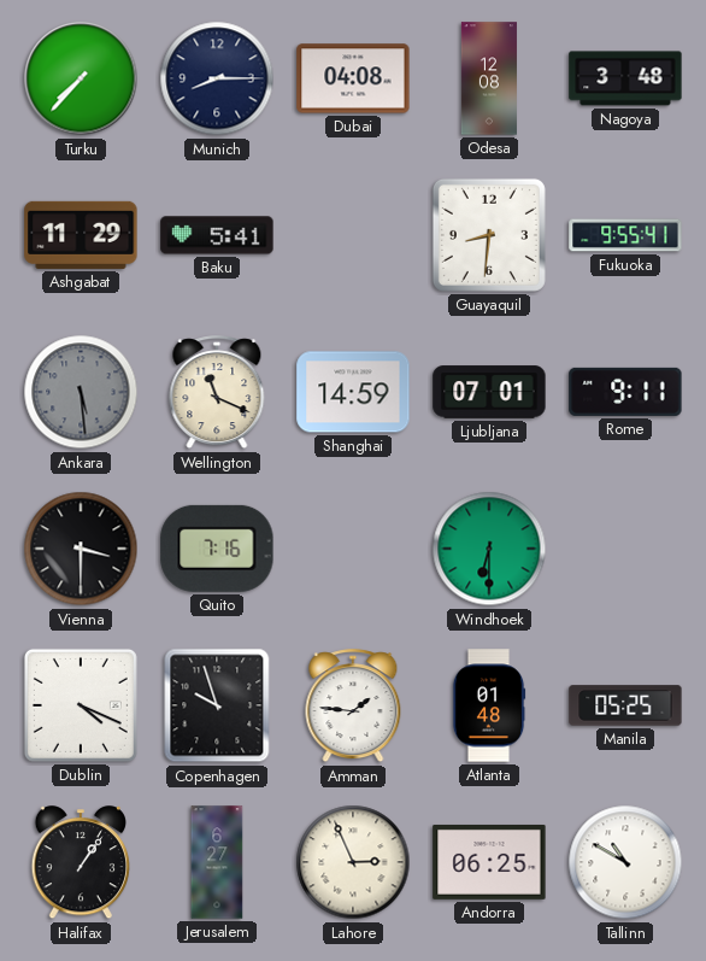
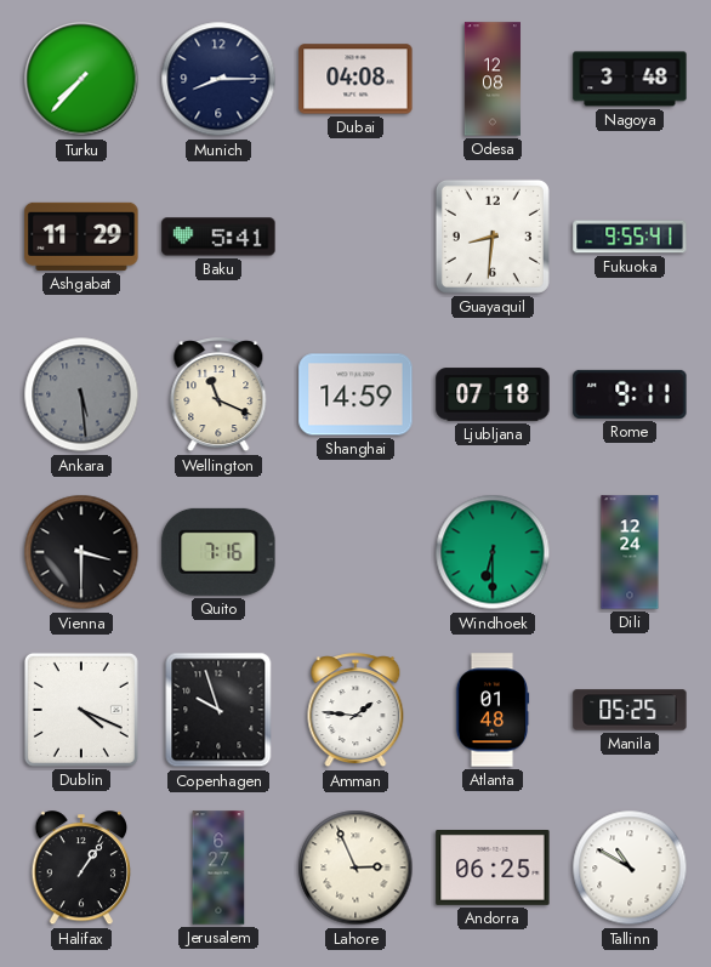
Ljubljana: 07:01 -> 07:18 (493, 394)
Dili: none -> 12:24 (630, 552)
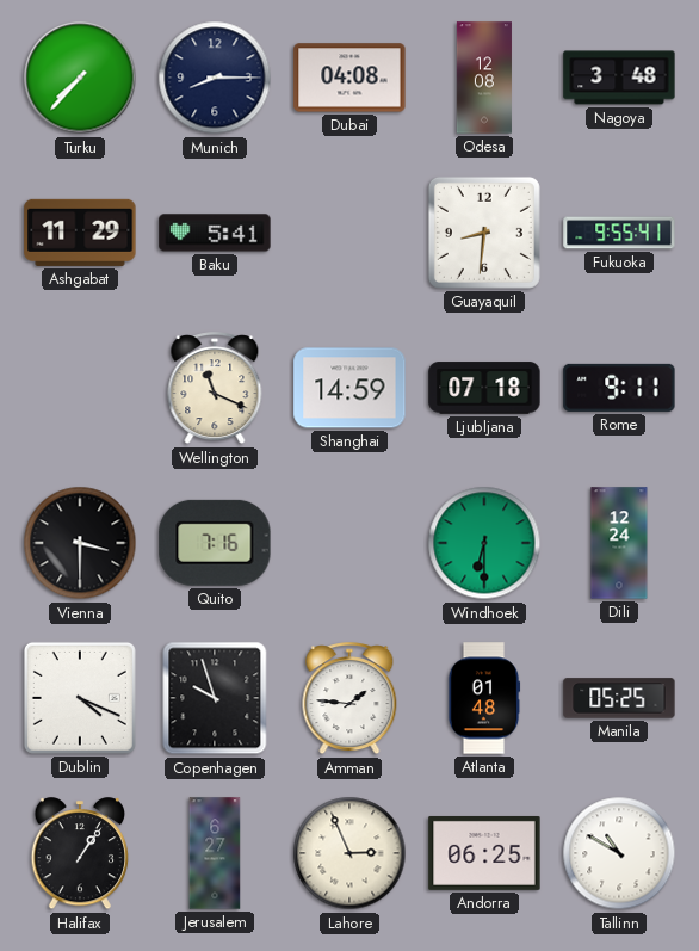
Ankara: 5:29 -> none (81, 394)
